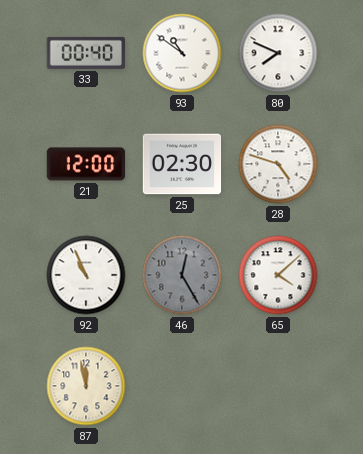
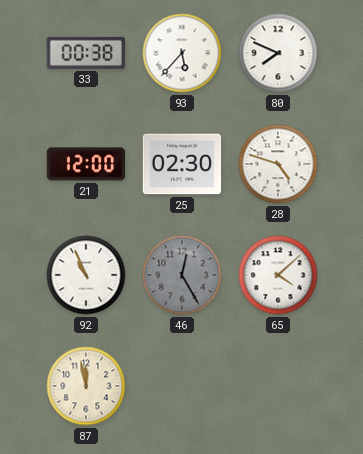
33: 00:40 -> 00:38 (86, 53)
93: 10:51 -> 5:37 (182, 53)
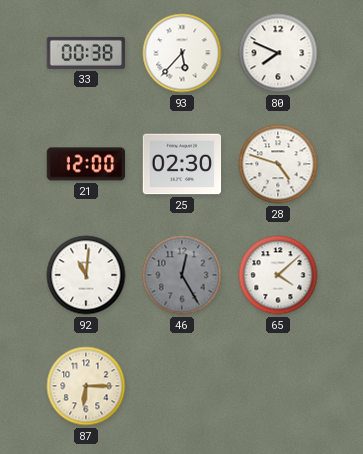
92: 10:56 -> 11:01 (86, 275)
87: 11:58 -> 6:15 (86, 386)
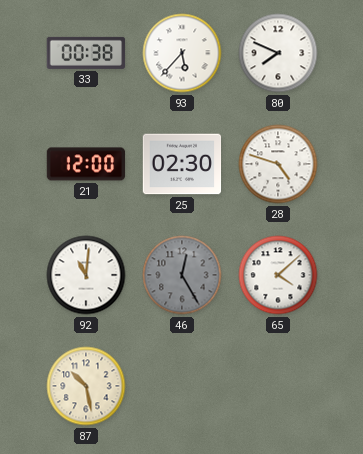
87: 6:15 -> 10:28 (86, 386)
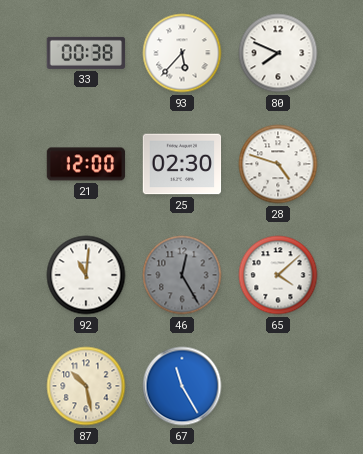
67: none -> 11:25 (182, 386)
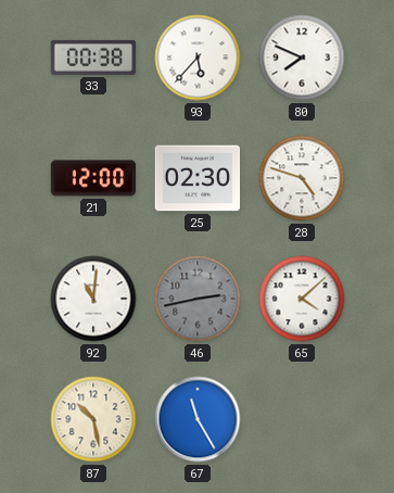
46: 12:25 -> 2:43 (198, 299)
